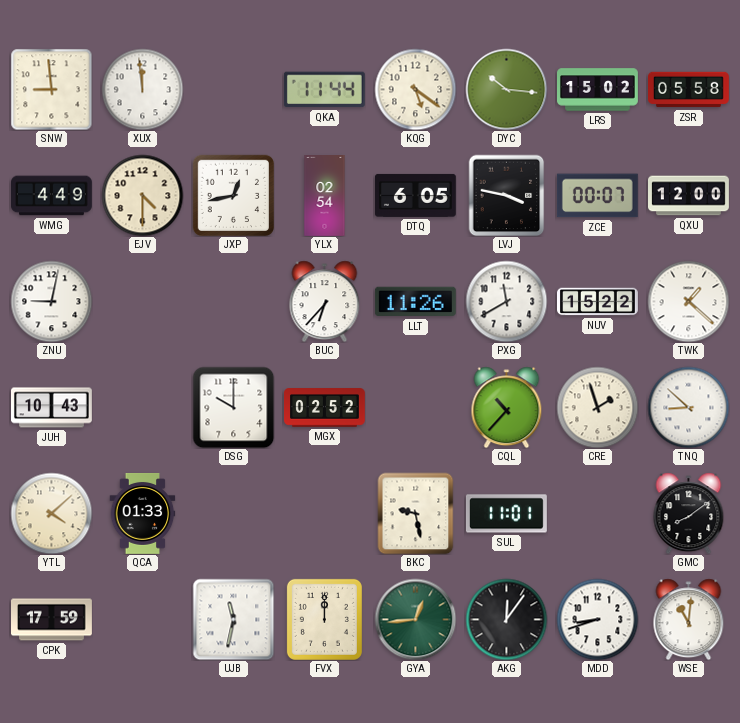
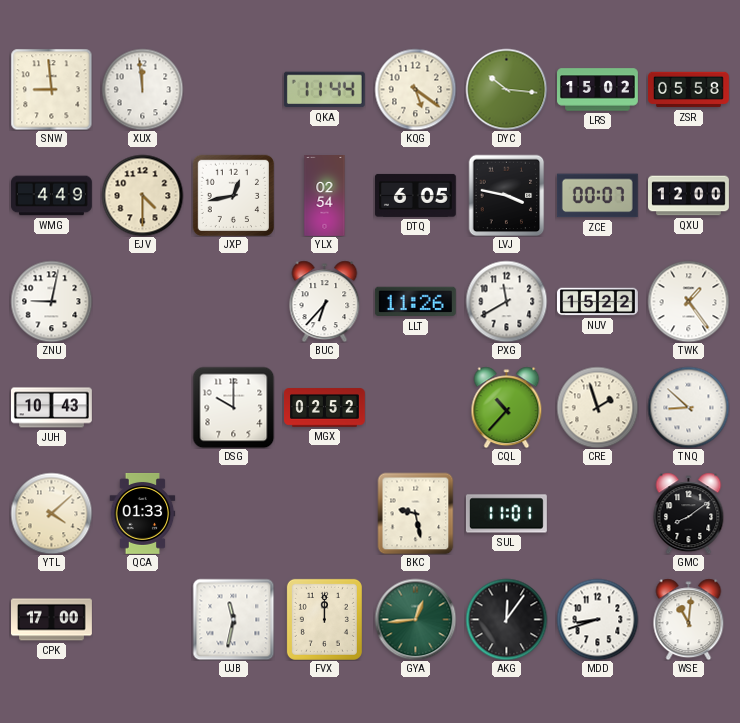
TWK: 1:22 -> 1:24 (688, 301)
CPK: 17:59 -> 17:00 (52, 620)
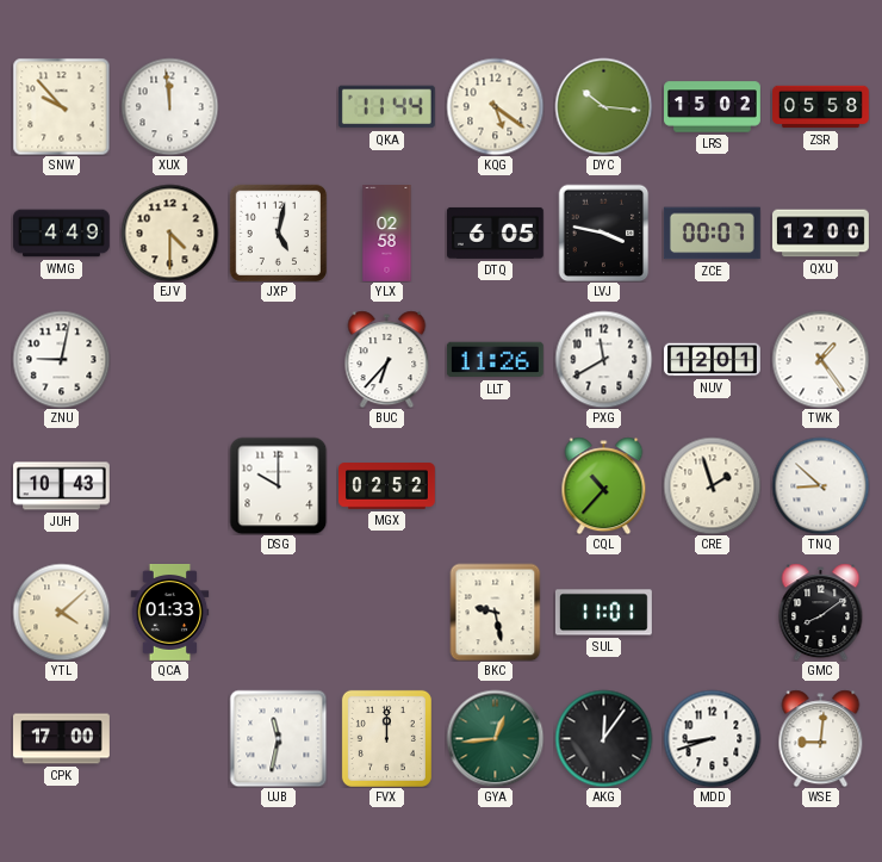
SNW: 8:59 -> 9:53 (61, 106)
JXP: 12:43 -> 5:02 (278, 232)
YLX: 02:54 -> 02:58 (387, 234)
NUV: 15:22 -> 12:01 (713, 360)
WSE: 11:01 -> 9:01 (821, 738)
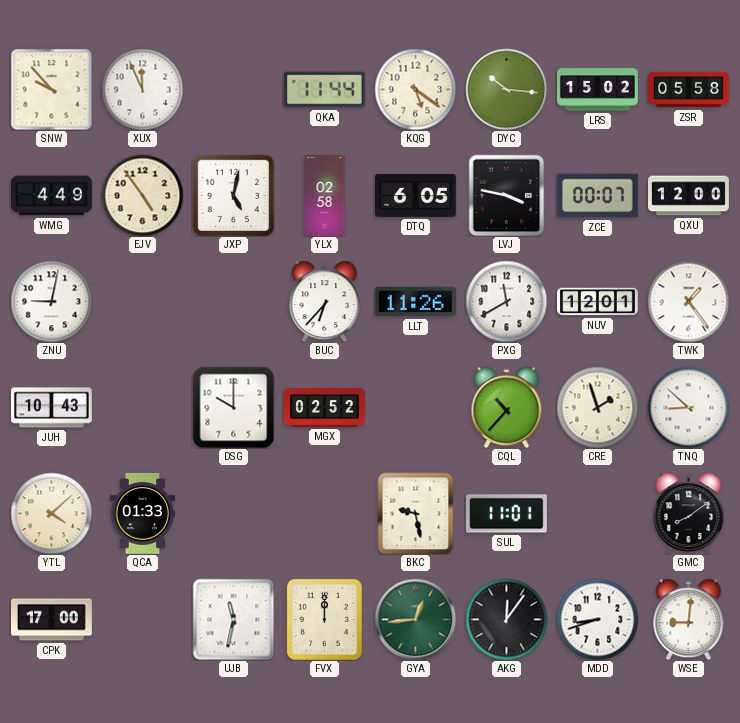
XUX: 11:59 -> 11:56 (142, 89)
EJV: 4:30 -> 4:54 (142, 195)
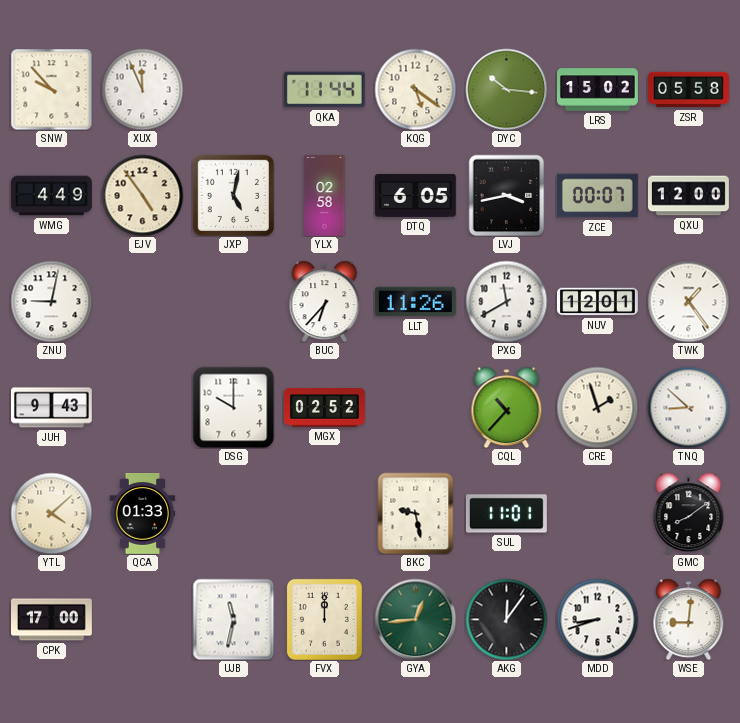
LVJ: 3:47 -> 3:43 (507, 195)
JUH: 10:43 -> 9:43 (52, 408)
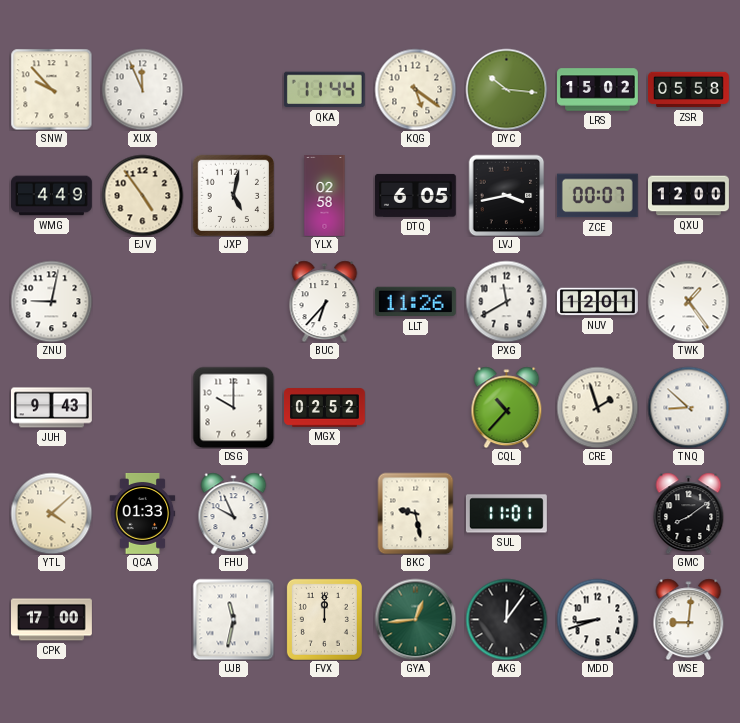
FHU: none -> 9:56 (234, 513)
